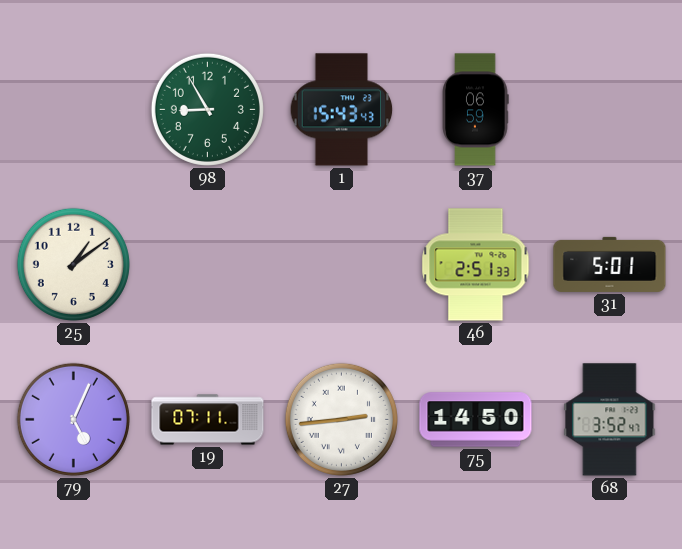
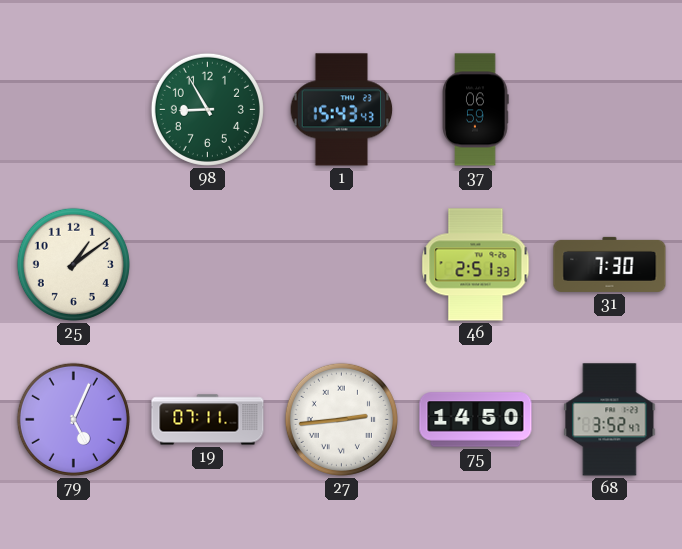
31: 5:01 -> 7:30 (610, 264)
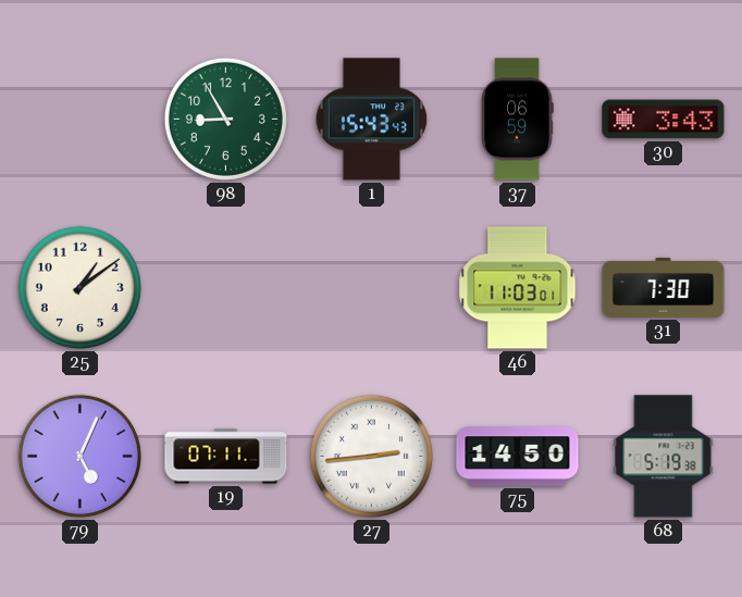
30: none -> 3:43 (664, 120)
46: 2:51 -> 11:03 (518, 288)
68: 3:52 -> 5:19 (664, 457)
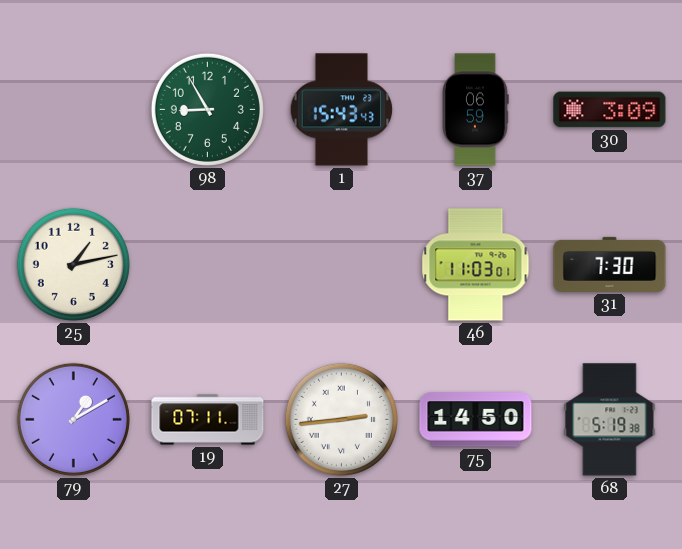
30: 3:43 -> 3:09 (610, 110)
25: 1:09 -> 1:13 (73, 264)
79: 5:04 -> 1:10 (73, 419)
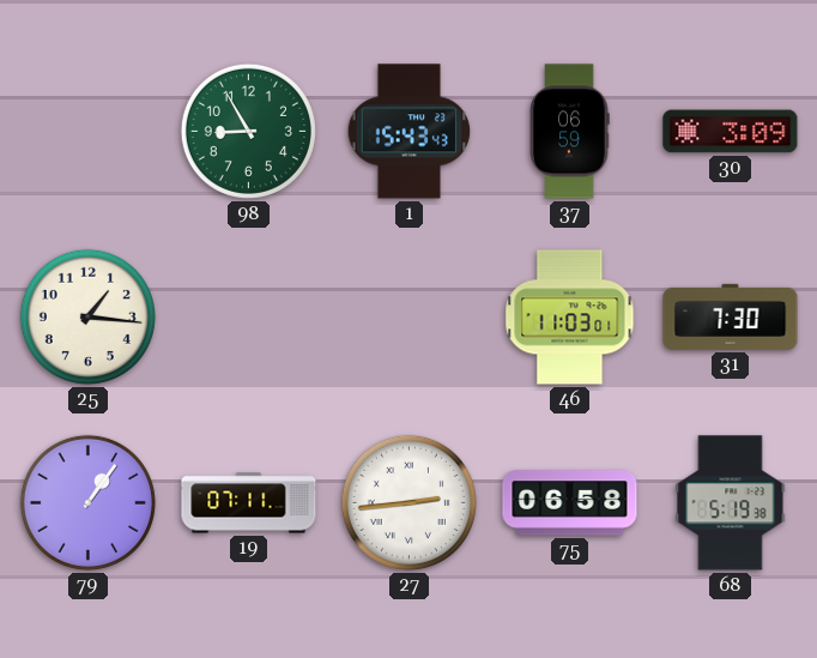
25: 1:13 -> 1:16 (87, 316)
79: 1:10 -> 1:06 (87, 502)
75: 14:50 -> 06:58 (570, 503)
